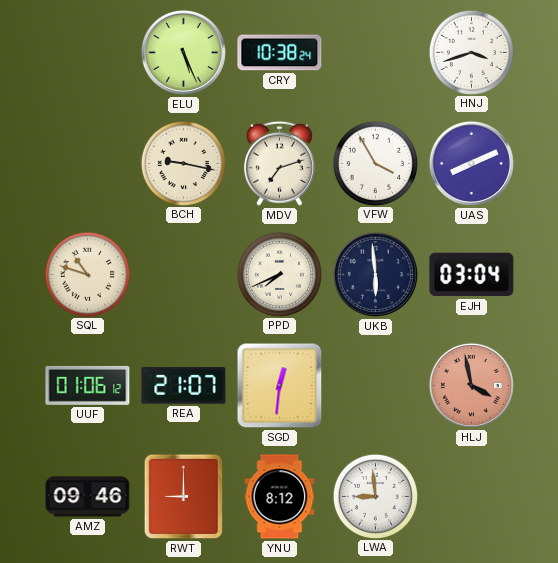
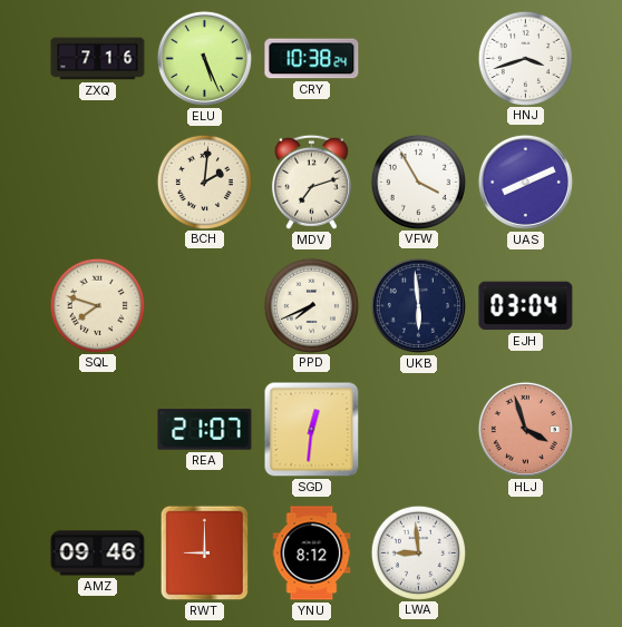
ZXQ: none -> 7:16 (98, 59)
BCH: 9:17 -> 2:01 (204, 182)
SQL: 10:48 -> 7:48 (97, 305)
UUF: 01:06 -> none (88, 385)
HLJ: 3:58 -> 3:57 (525, 429)
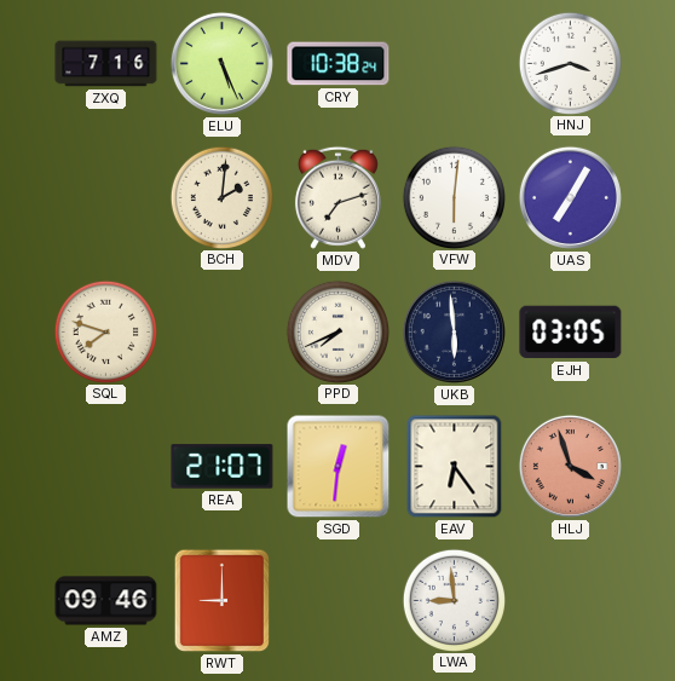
VFW: 3:55 -> 6:01 (454, 197)
UAS: 8:11 -> 7:05 (570, 197)
EJH: 03:04 -> 03:05 (571, 333)
EAV: none -> 6:24 (455, 467)
YNU: 8:12 -> none (312, 553)
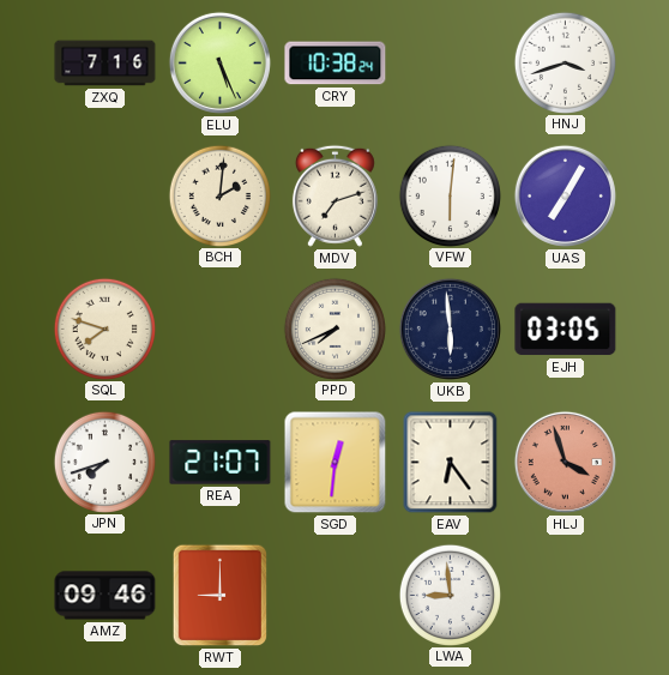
JPN: none -> 7:42 (104, 462)
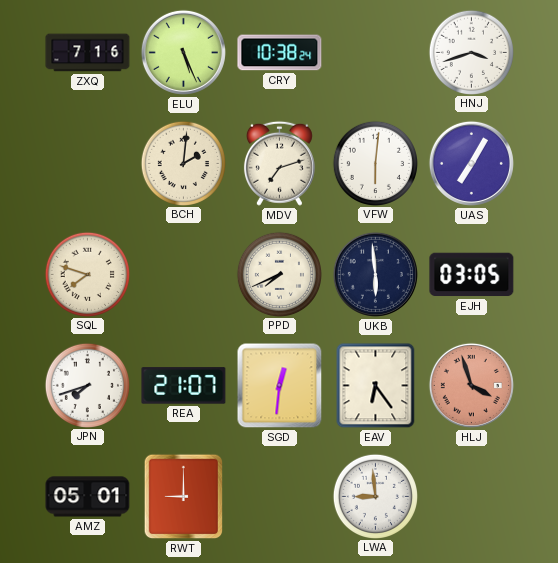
AMZ: 09:46 -> 05:01 (88, 497)
